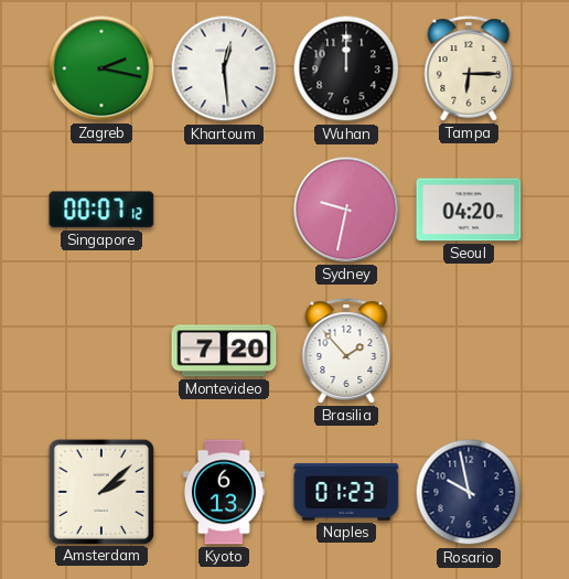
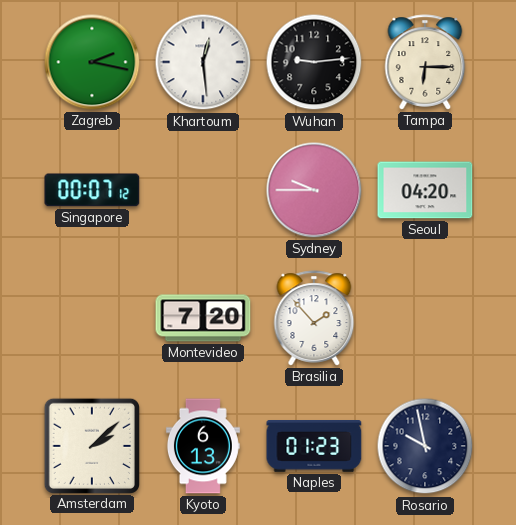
Wuhan: 12:00 -> 9:14 (314, 62)
Sydney: 9:32 -> 9:45 (314, 190)
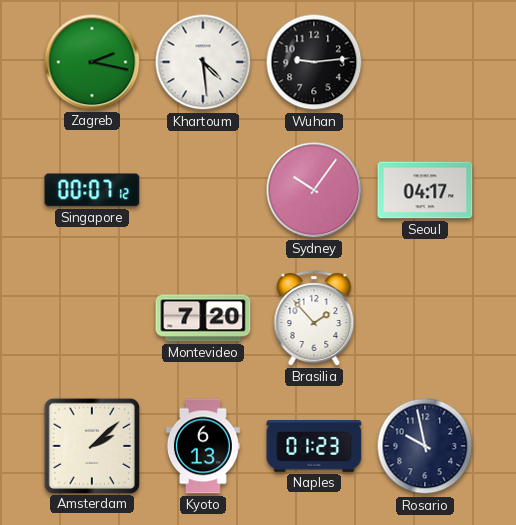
Khartoum: 12:29 -> 4:29 (203, 62)
Tampa: 6:15 -> none (425, 62)
Sydney: 9:45 -> 10:06 (314, 190)
Seoul: 04:20 -> 04:17 (425, 190)
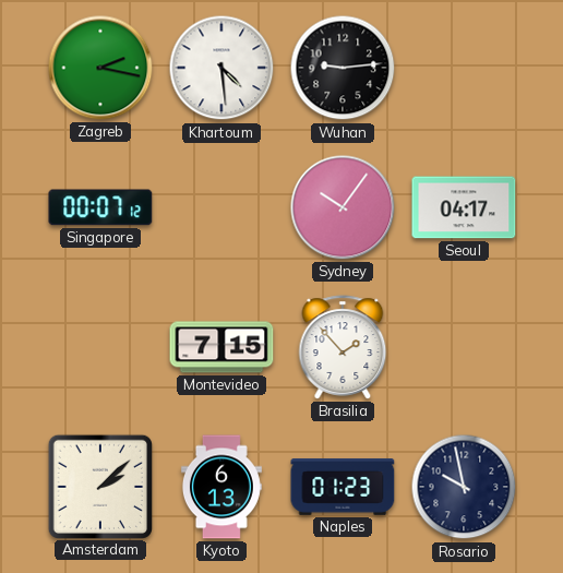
Montevideo: 7:20 -> 7:15 (221, 347)
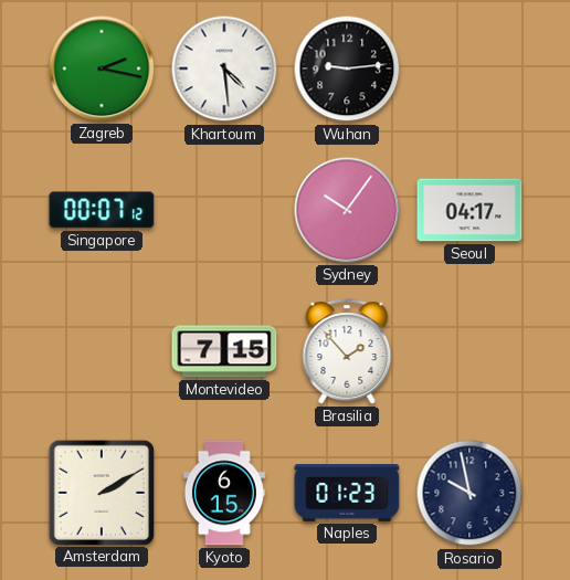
Amsterdam: 2:08 -> 2:10 (101, 492)
Kyoto: 6:13 -> 6:15 (224, 493)
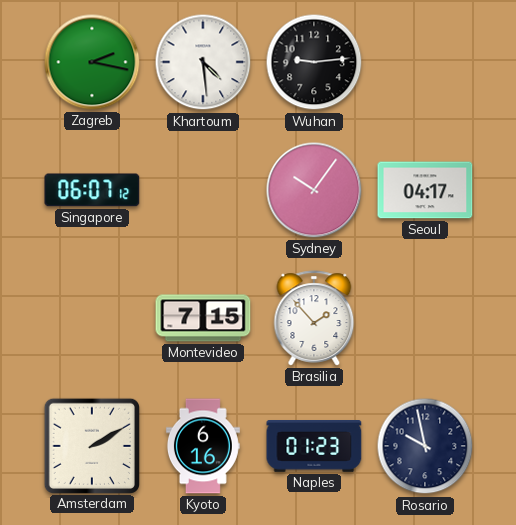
Singapore: 00:07 -> 06:07 (92, 190)
Kyoto: 6:15 -> 6:16 (203, 446)
